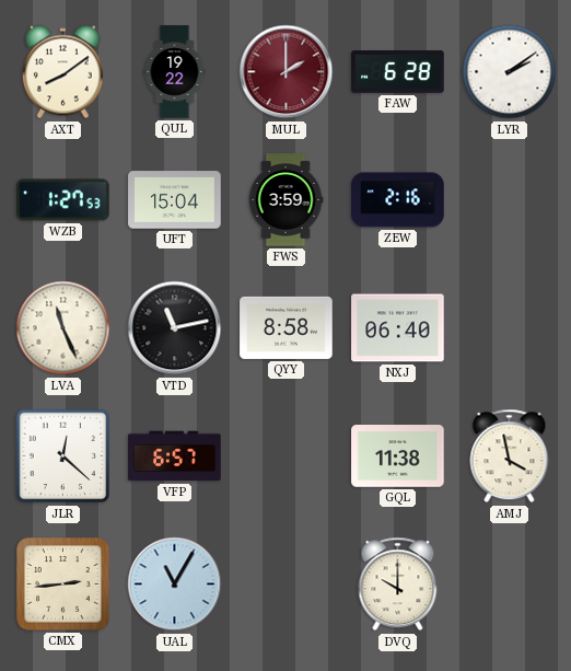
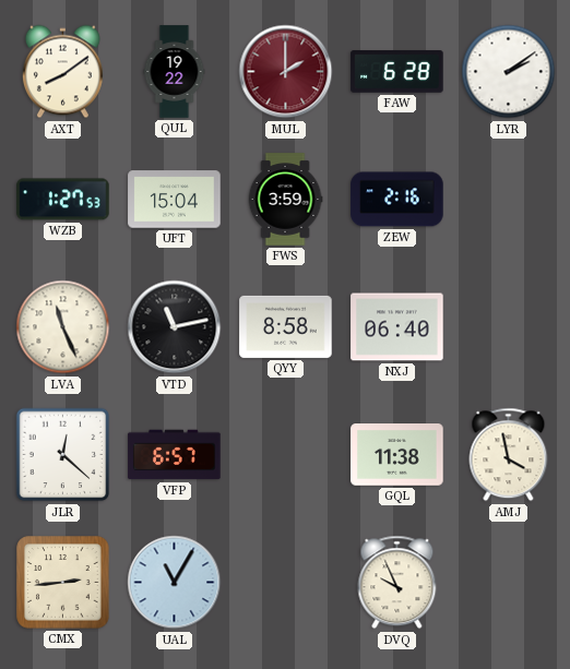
DVQ: 10:00 -> 9:56 (397, 583)
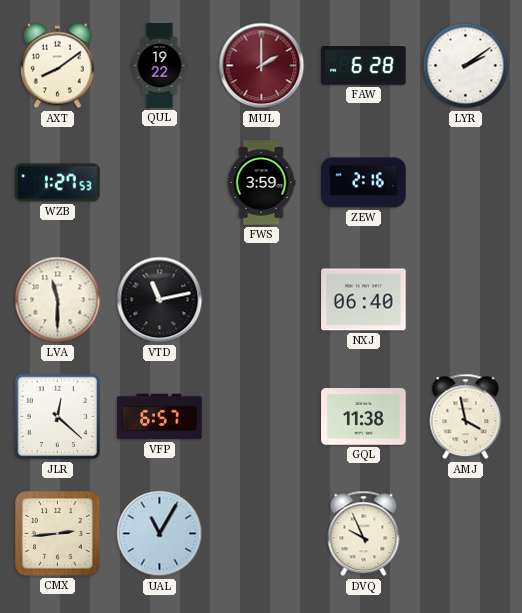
UFT: 15:04 -> none (175, 200)
LVA: 11:26 -> 11:30 (58, 300)
QYY: 8:58 -> none (286, 326)
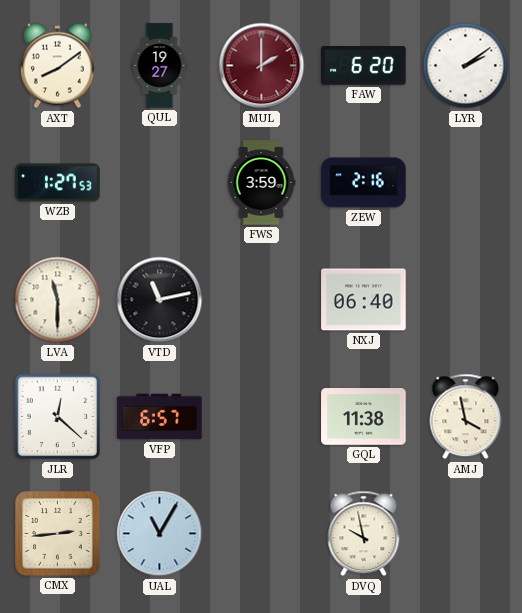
QUL: 19:22 -> 19:27 (160, 66)
FAW: 6:28 -> 6:20 (364, 66)
DVQ: 9:56 -> 9:58 (364, 534)
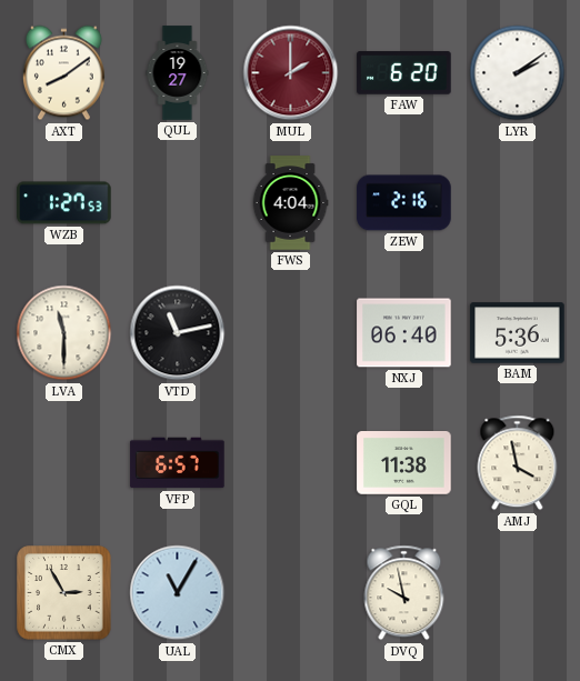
FWS: 3:59 -> 4:04 (290, 203)
BAM: none -> 5:36 (518, 333)
JLR: 12:22 -> none (58, 417)
CMX: 2:44 -> 2:55 (64, 593)
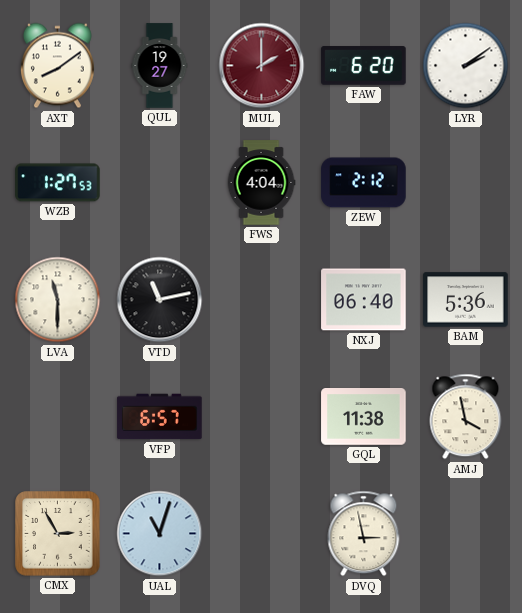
ZEW: 2:16 -> 2:12 (364, 183)
UAL: 11:05 -> 11:03 (160, 534)
DVQ: 9:58 -> 2:58 (364, 534)
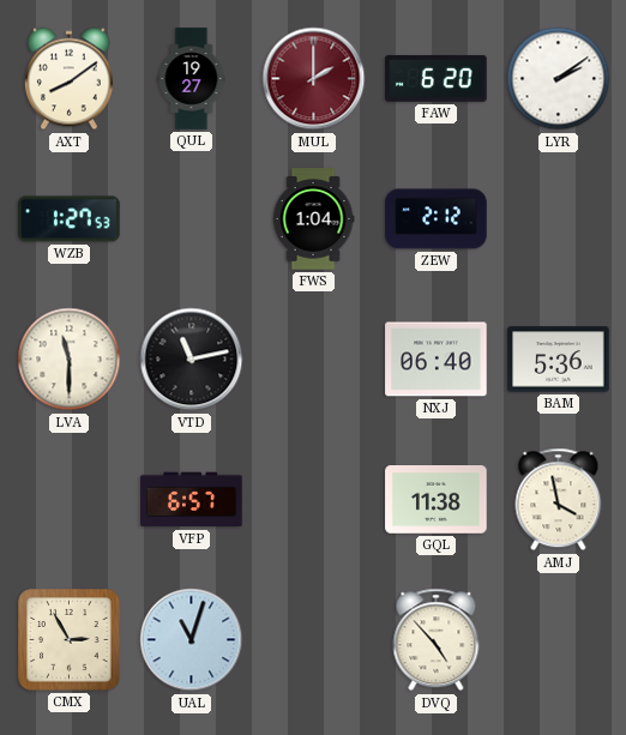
FWS: 4:04 -> 1:04 (313, 219)
DVQ: 2:58 -> 4:53 (437, 640)
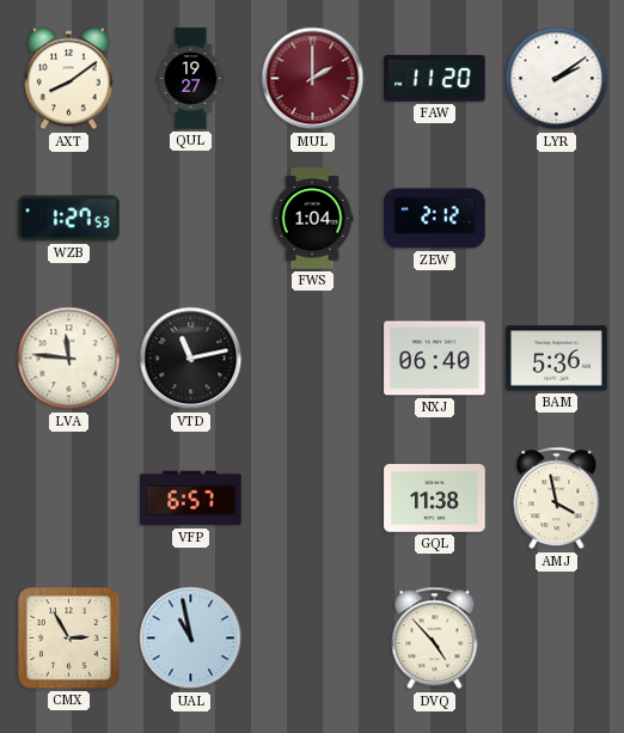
FAW: 6:20 -> 11:20 (435, 79)
LVA: 11:30 -> 11:46 (69, 359)
UAL: 11:03 -> 10:58 (191, 639)
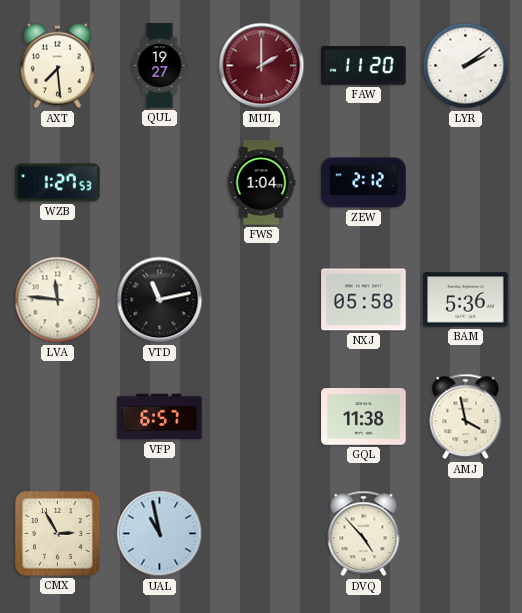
AXT: 8:09 -> 7:29 (57, 66)
NXJ: 06:40 -> 05:58 (364, 300)
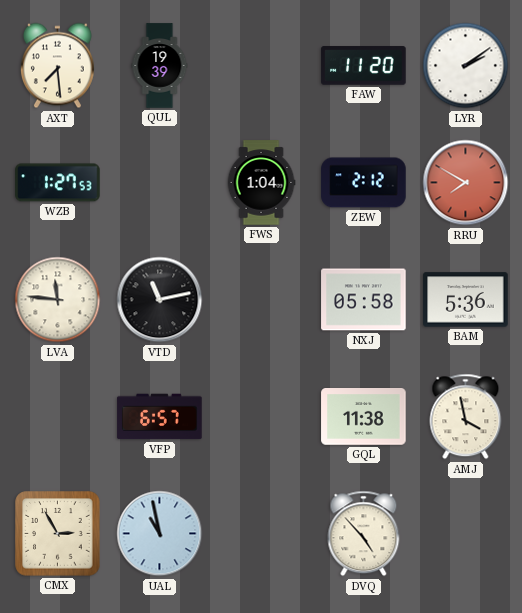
QUL: 19:27 -> 19:39 (160, 66)
MUL: 2:00 -> none (262, 66)
RRU: none -> 7:50 (466, 183)
